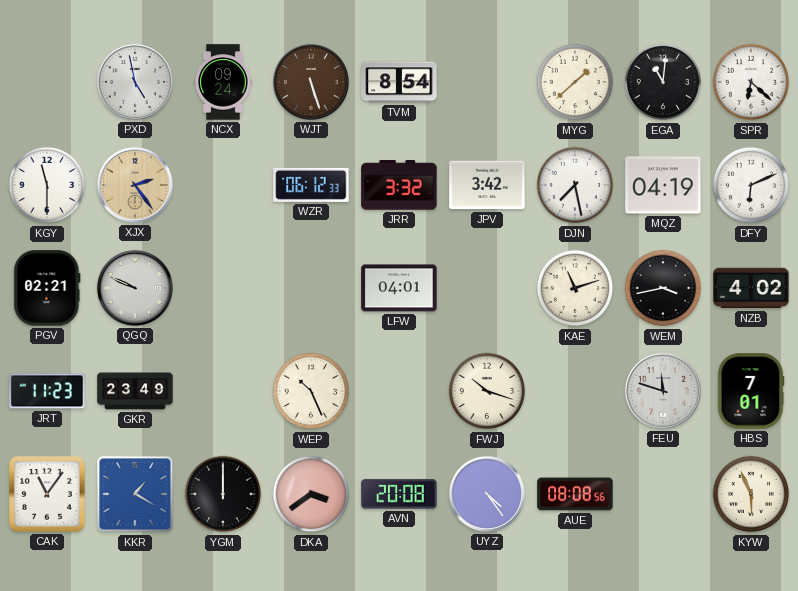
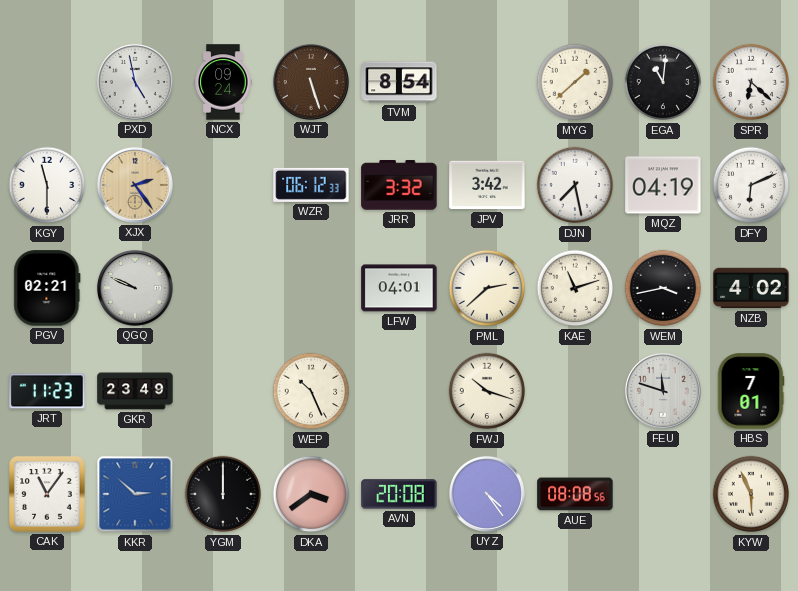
PML: none -> 2:38 (487, 288)
KKR: 1:20 -> 2:52 (135, 494)
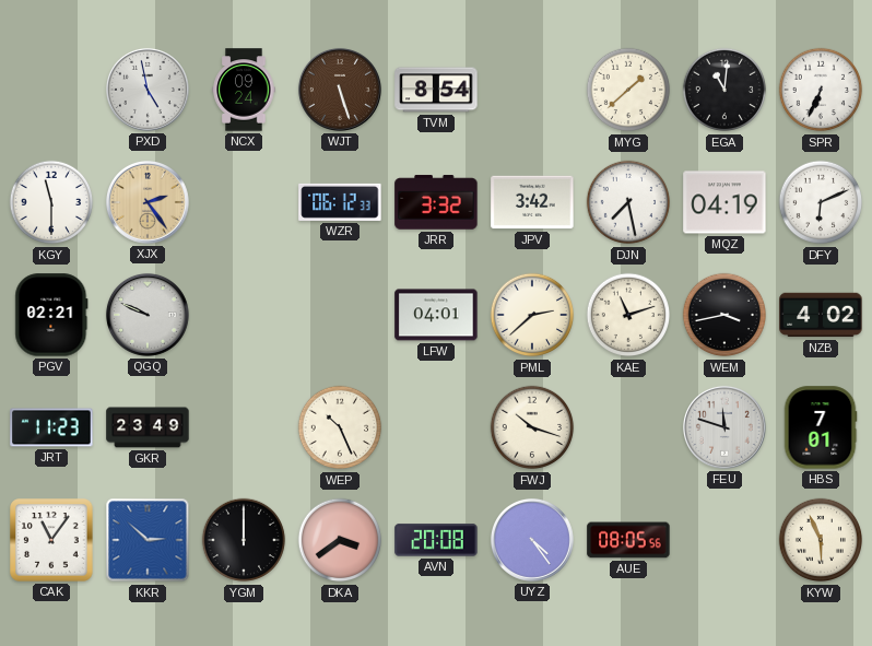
SPR: 6:22 -> 6:34 (821, 90)
AUE: 08:08 -> 08:05 (628, 540)
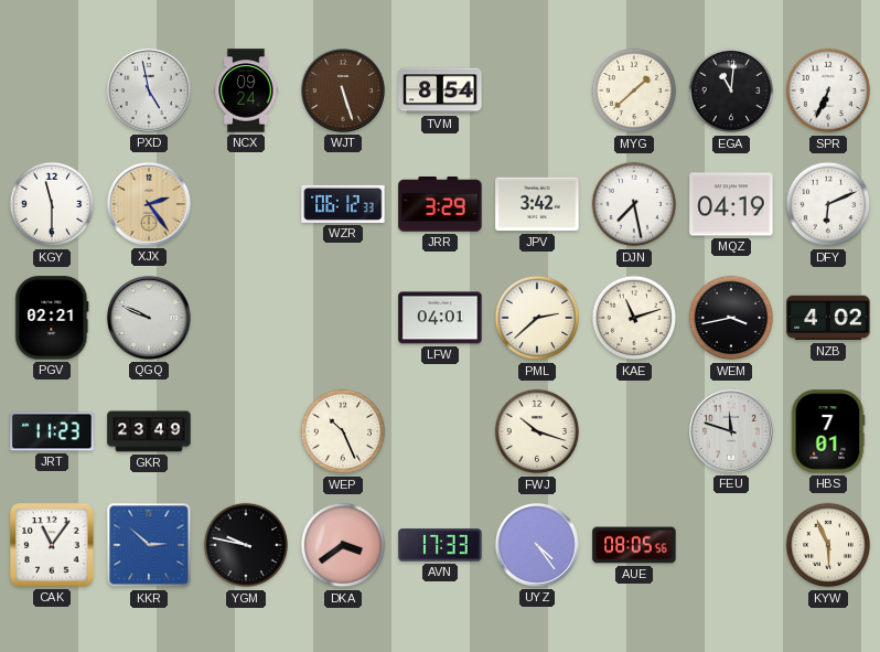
JRR: 3:32 -> 3:29 (440, 204)
YGM: 12:00 -> 9:47 (246, 545)
AVN: 20:08 -> 17:33 (440, 545)
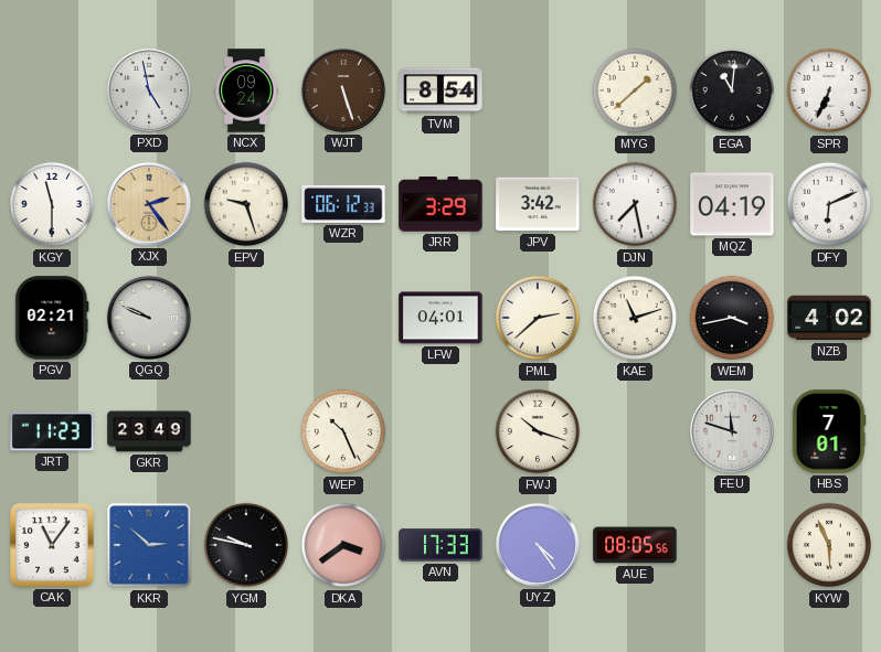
EPV: none -> 9:27 (246, 204)
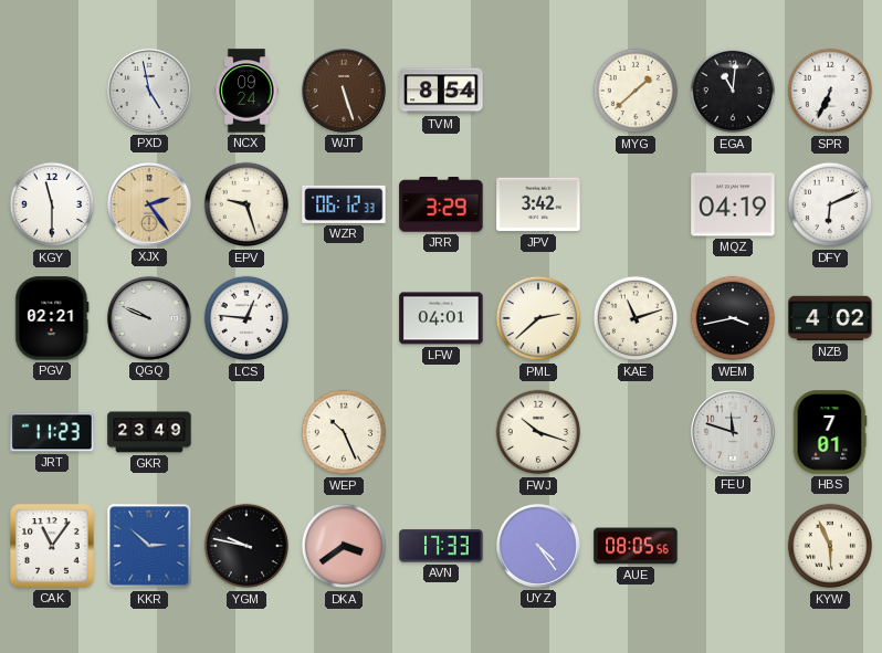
DJN: 7:28 -> none (635, 204)
LCS: none -> 12:46 (246, 318)
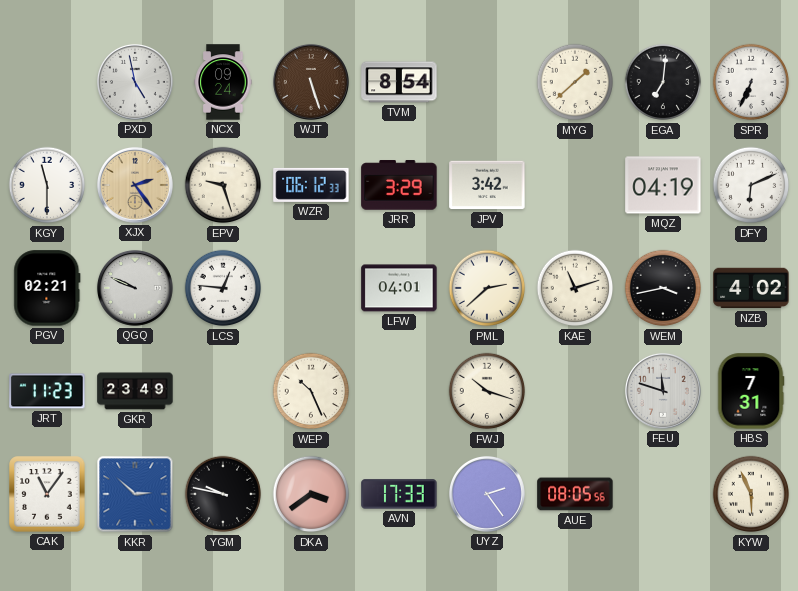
EGA: 11:01 -> 7:01 (663, 82)
HBS: 7:01 -> 7:31 (751, 391)
UYZ: 4:24 -> 2:24 (487, 494)
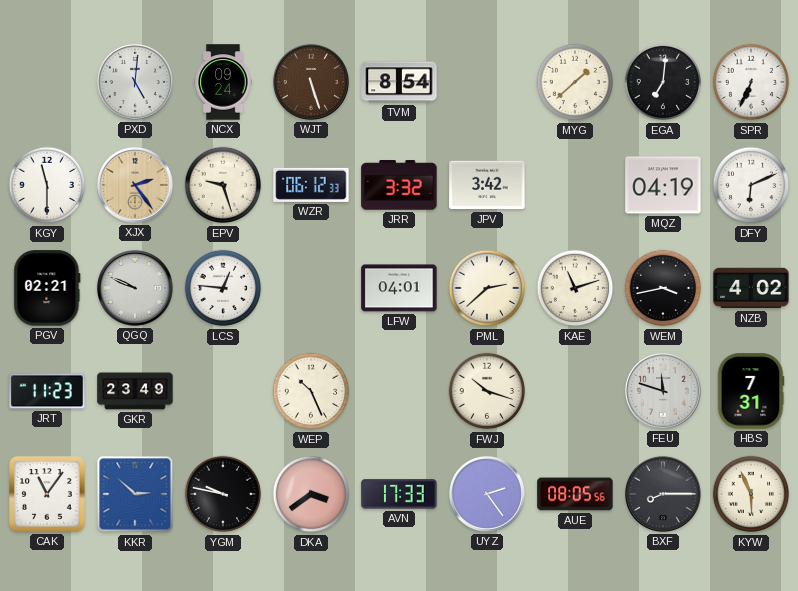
PXD: 4:58 -> 5:01 (135, 82)
JRR: 3:29 -> 3:32 (399, 185)
BXF: none -> 8:15 (663, 494)
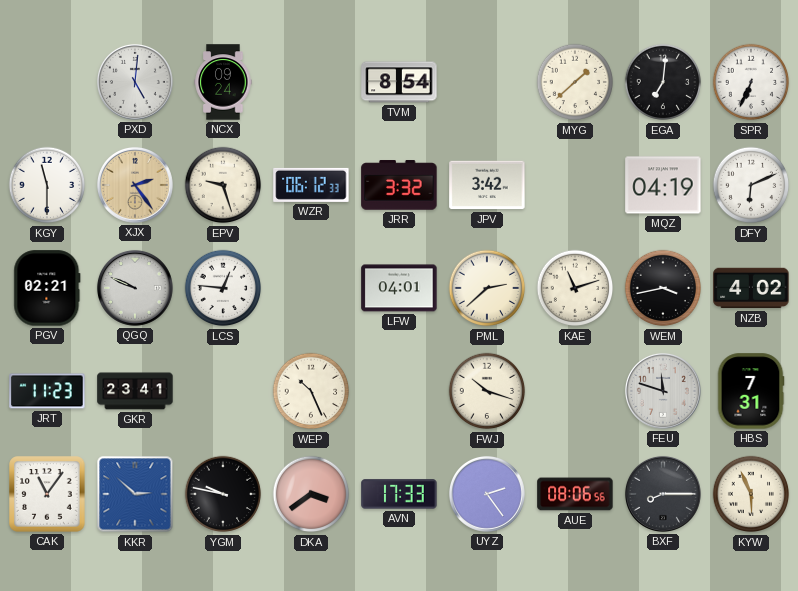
WJT: 5:27 -> none (311, 82)
GKR: 23:49 -> 23:41 (135, 391)
AUE: 08:05 -> 08:06 (575, 494)
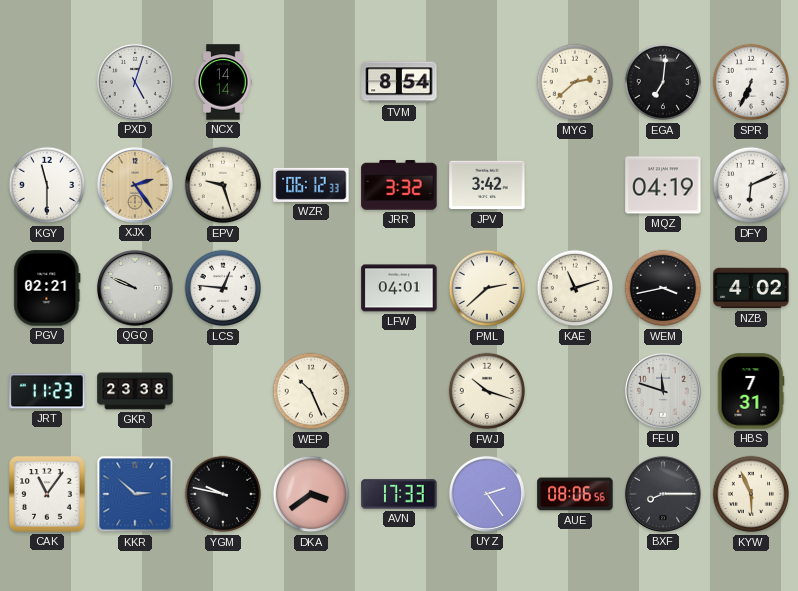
PXD: 5:01 -> 5:03 (135, 82)
NCX: 09:24 -> 14:14 (223, 82)
MYG: 1:38 -> 2:38 (575, 82)
GKR: 23:41 -> 23:38 (135, 391)
